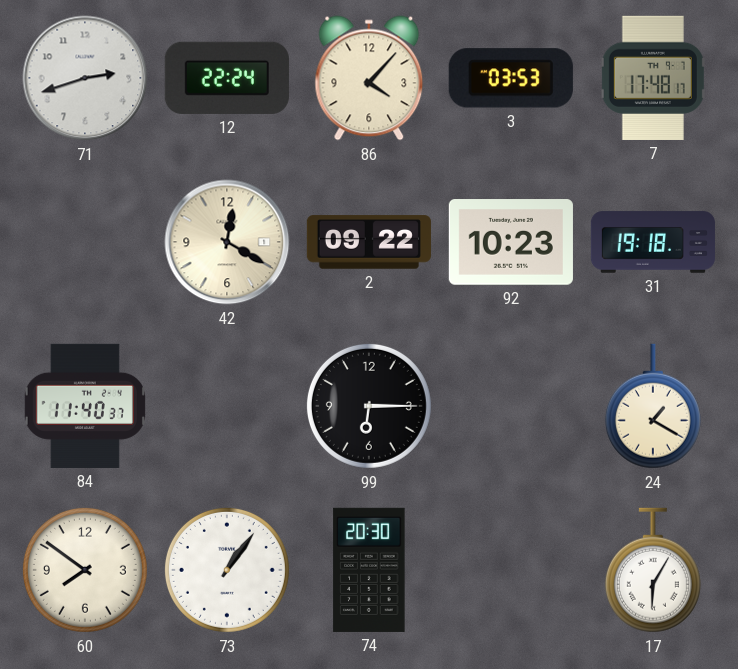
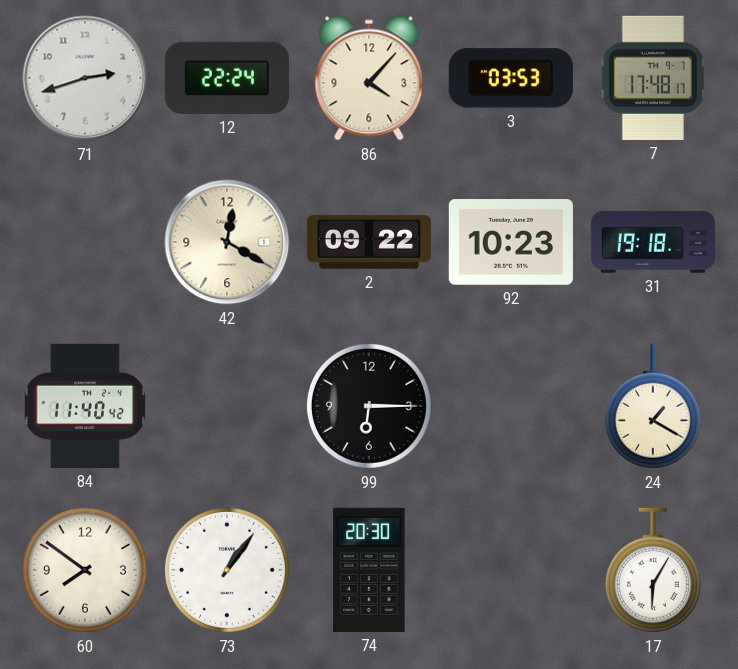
84: 11:40:37 -> 11:40:42 (85, 406)
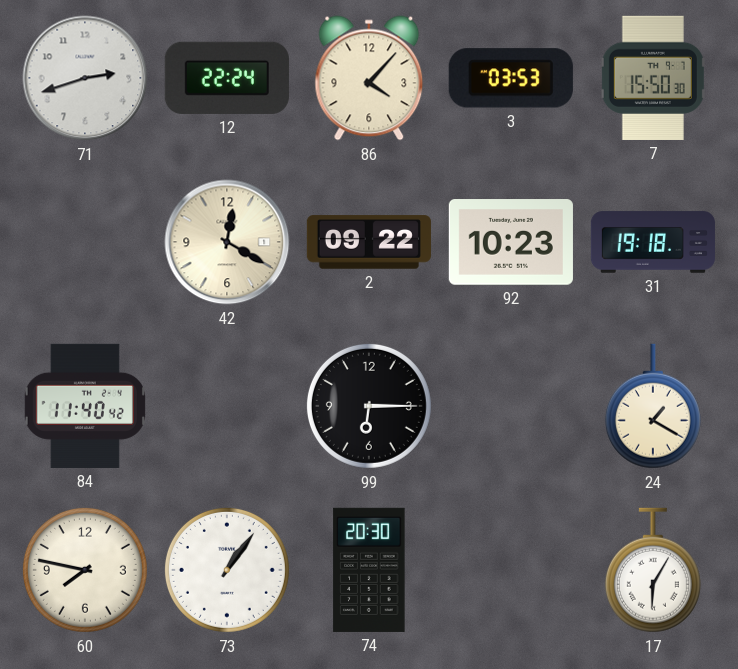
7: 17:48 -> 15:50 (653, 78)
60: 7:51 -> 7:47 (85, 570)
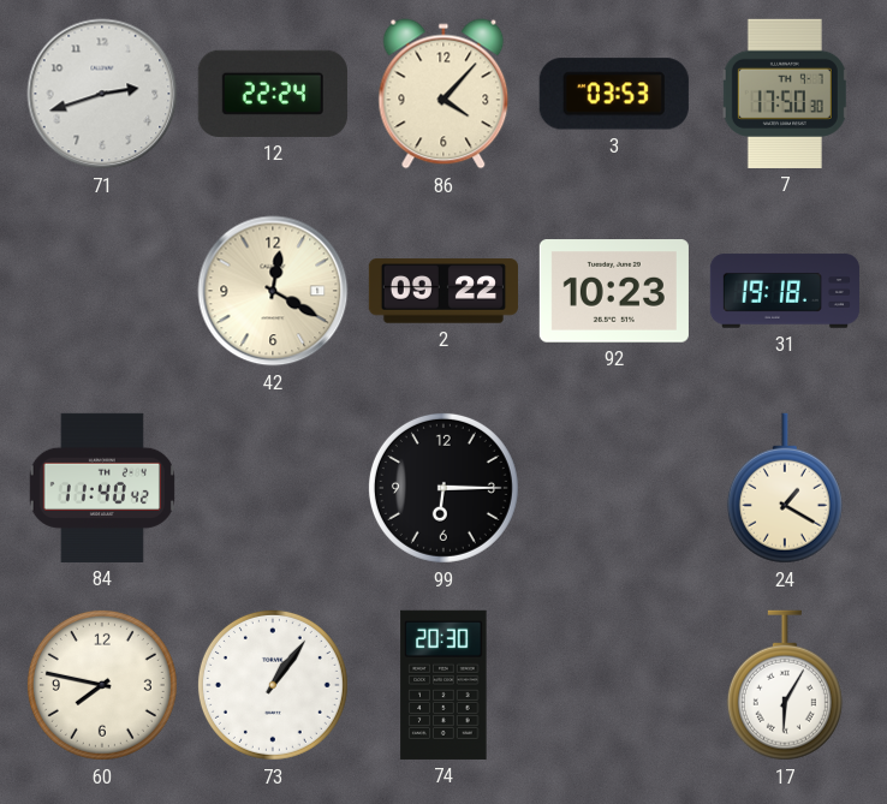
7: 15:50 -> 17:50 (785, 94)
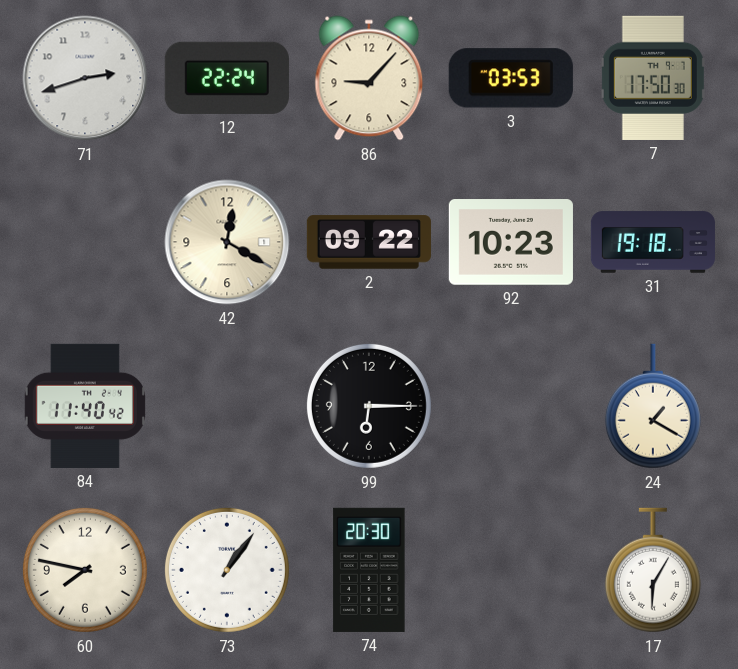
86: 4:07 -> 9:07 (369, 78)
